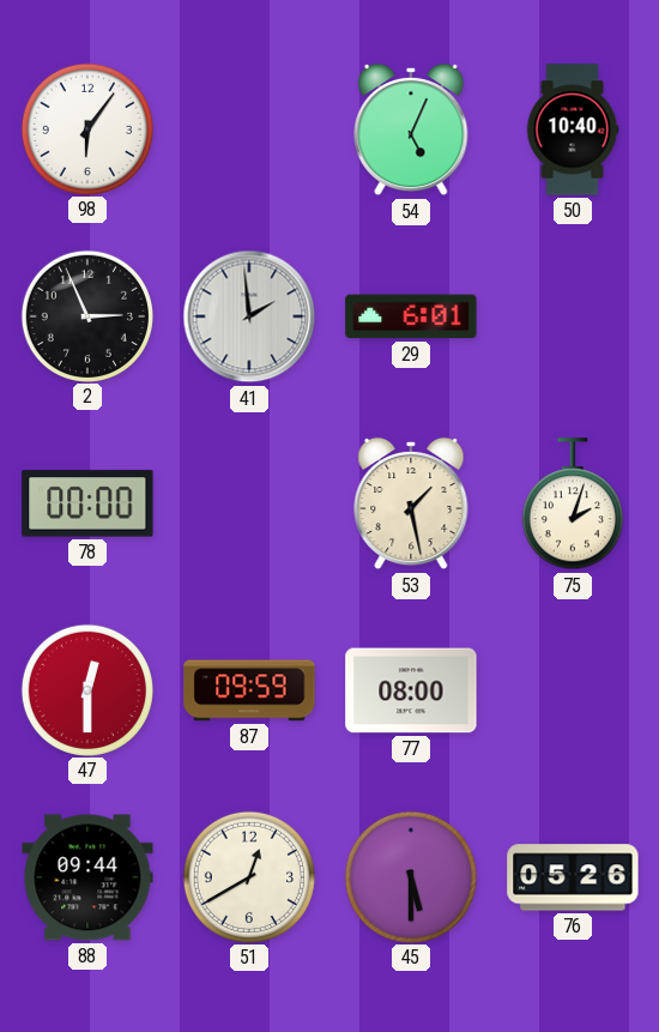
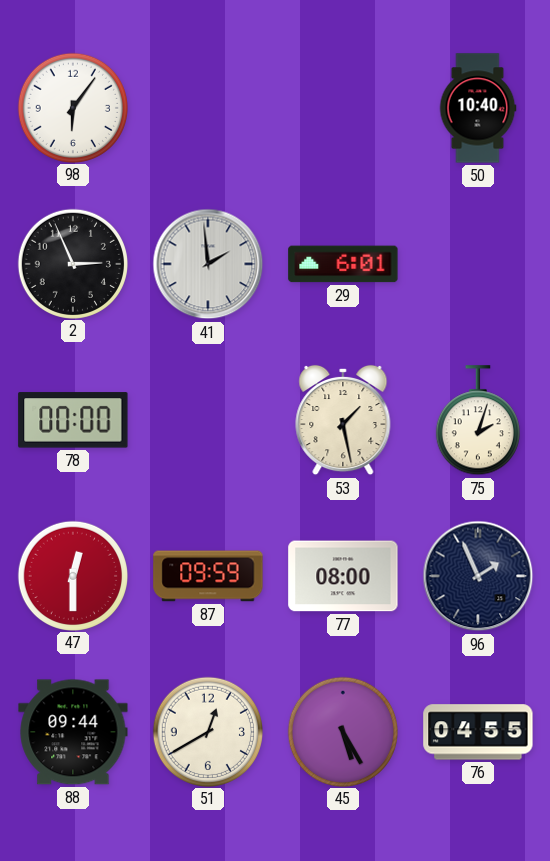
54: 5:04 -> none (411, 129)
96: none -> 1:56 (478, 576)
45: 5:30 -> 5:25 (342, 731)
76: 05:26 -> 04:55 (478, 732)
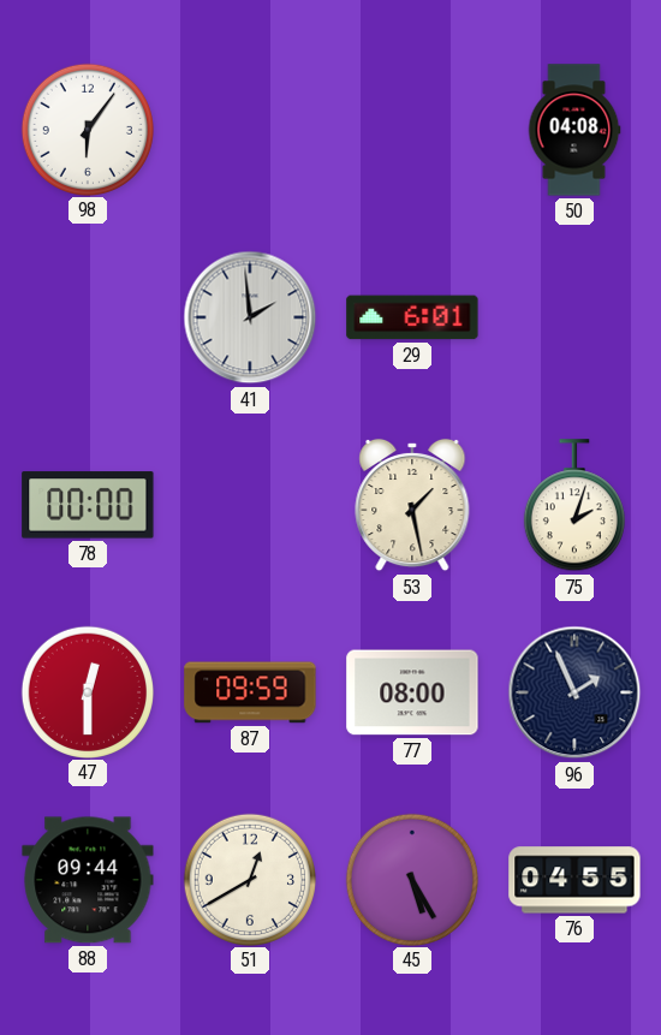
50: 10:40 -> 04:08 (574, 130)
2: 2:56 -> none (72, 263)
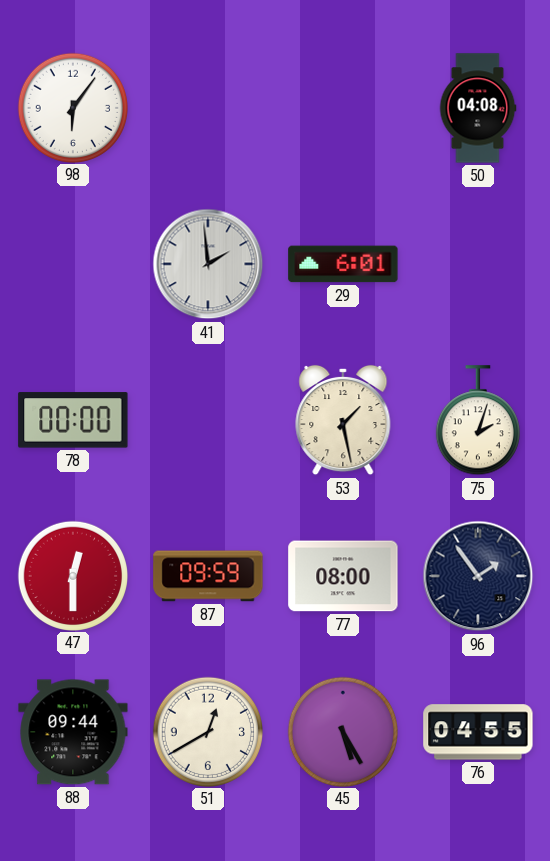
96: 1:56 -> 1:54 (478, 576)
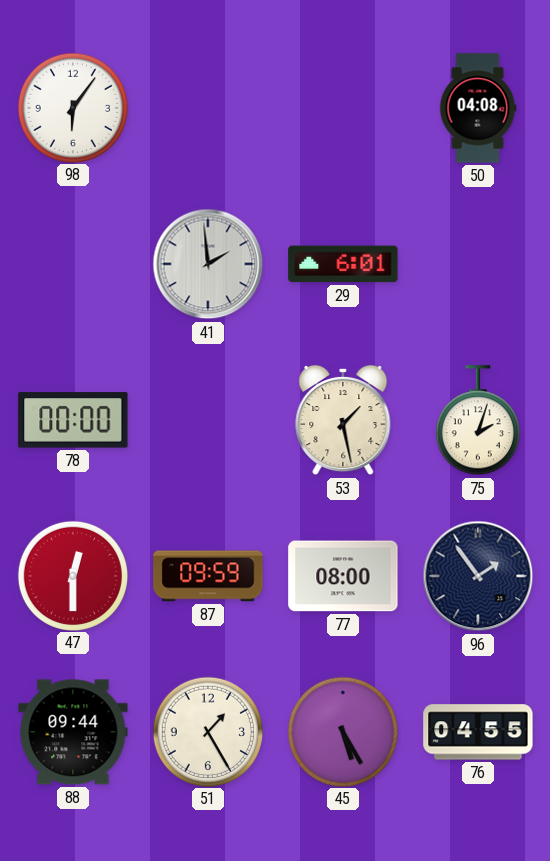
51: 12:40 -> 1:25 (207, 731)
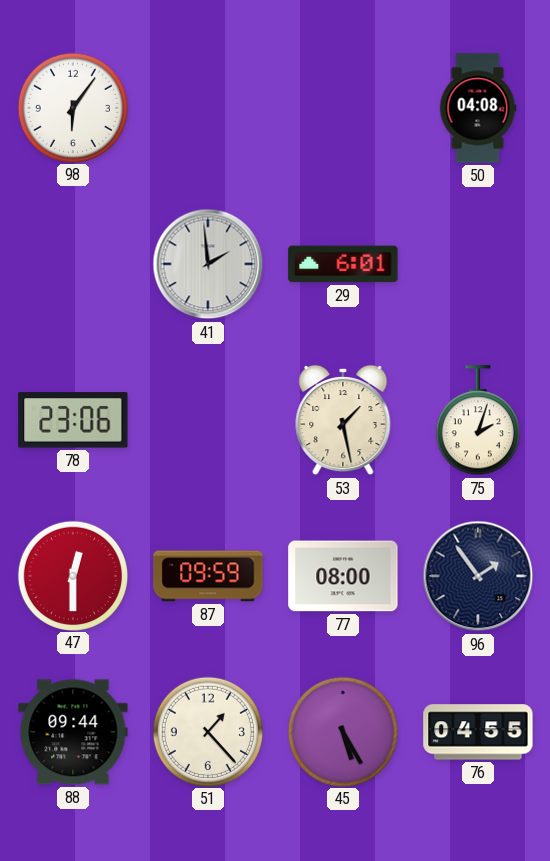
78: 00:00 -> 23:06 (73, 420)
51: 1:25 -> 1:23 (207, 731)
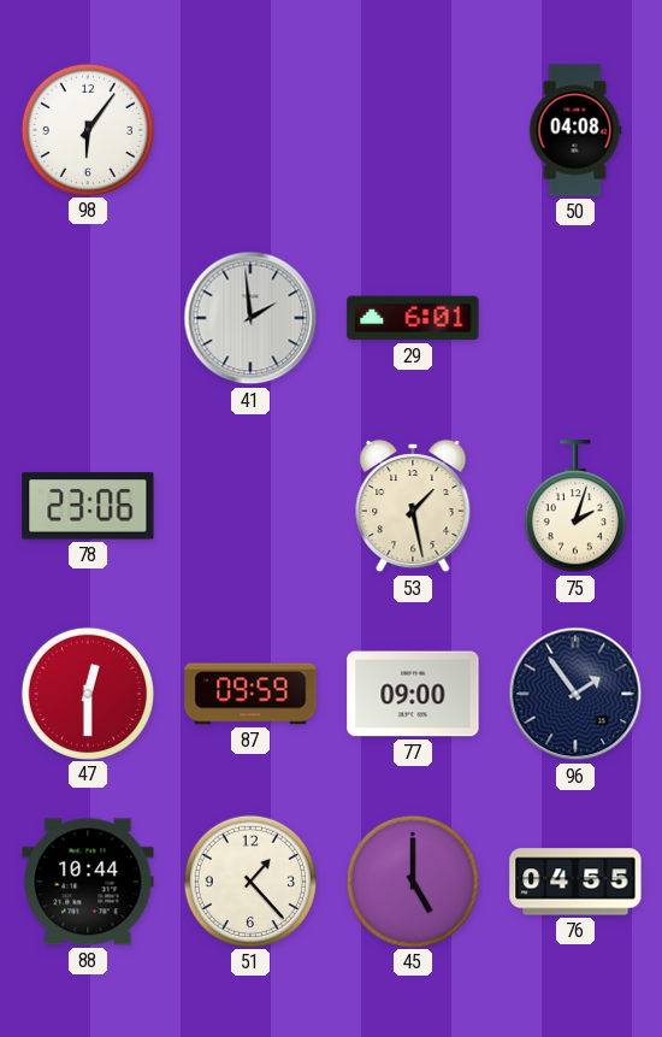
77: 08:00 -> 09:00 (413, 694)
88: 09:44 -> 10:44 (88, 882)
45: 5:25 -> 5:00 (412, 880)
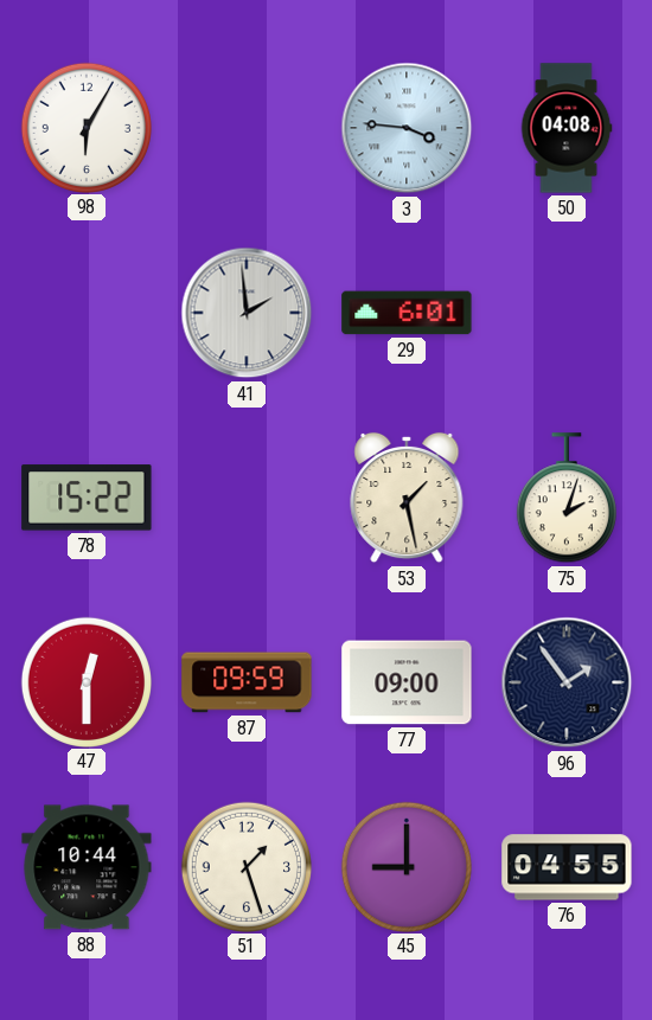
98: 6:06 -> 6:05 (85, 127)
3: none -> 3:46 (407, 128)
78: 23:06 -> 15:22 (87, 498)
51: 1:23 -> 1:27 (245, 866)
45: 5:00 -> 9:00 (405, 866)
